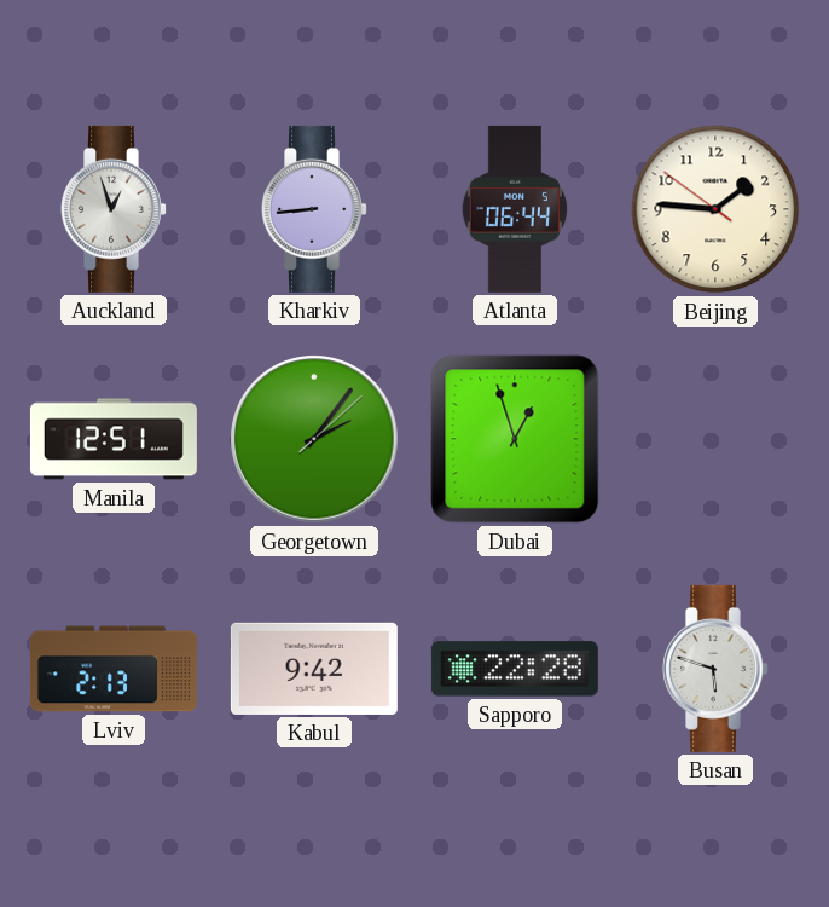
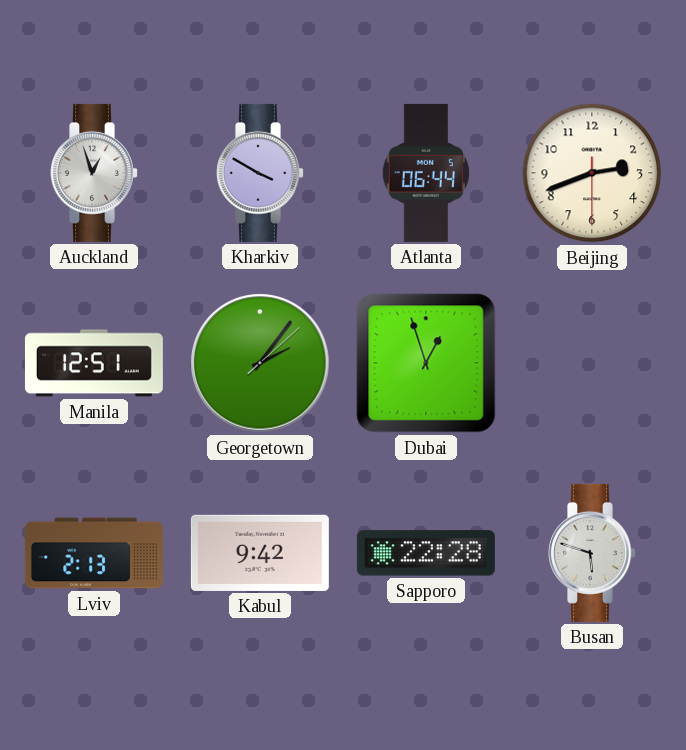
Kharkiv: 8:44 -> 3:50 (261, 173)
Beijing: 1:45 -> 2:41 (592, 173)
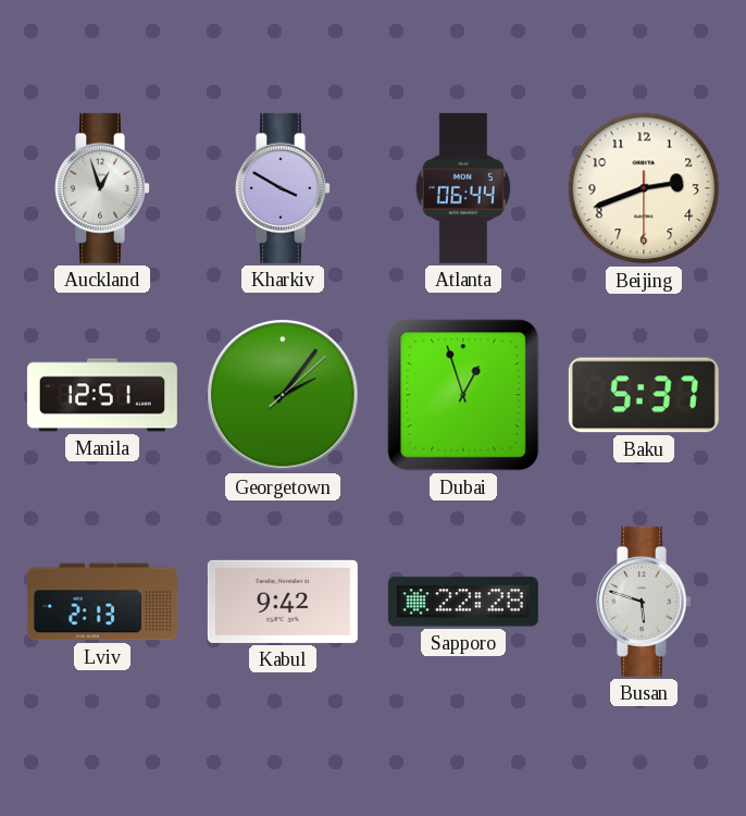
Baku: none -> 5:37 (644, 395)
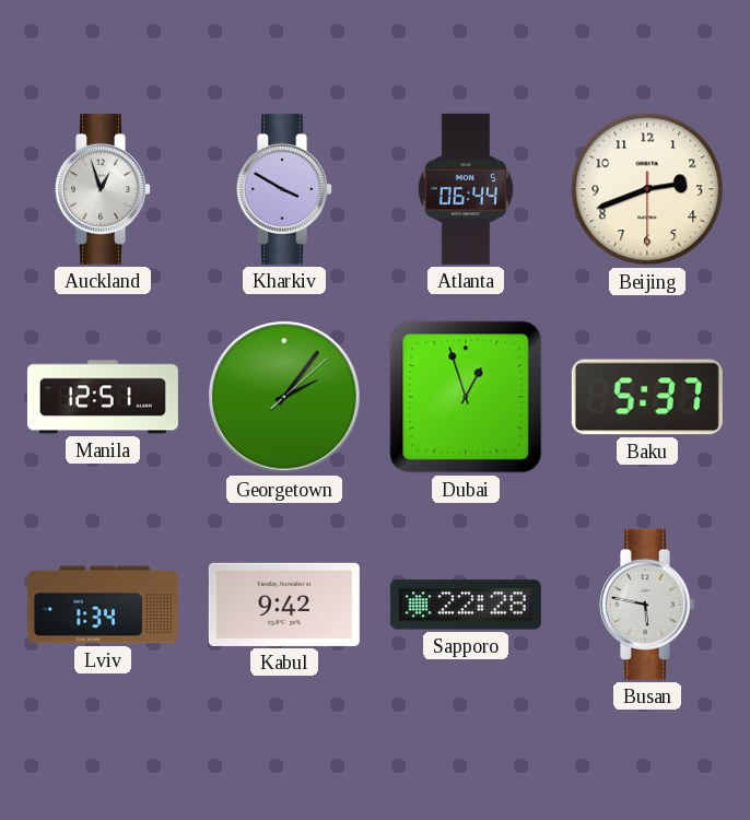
Lviv: 2:13 -> 1:34 (103, 605)
Busan: 5:48 -> 5:47 (648, 605)
